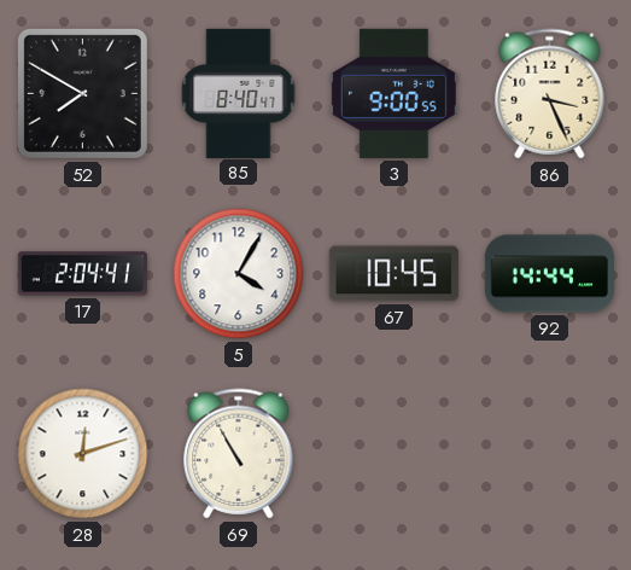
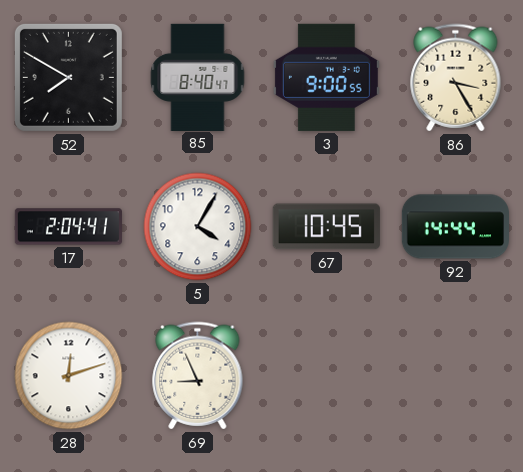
86: 3:26 -> 3:25 (456, 78)
69: 10:55 -> 8:56 (198, 376)
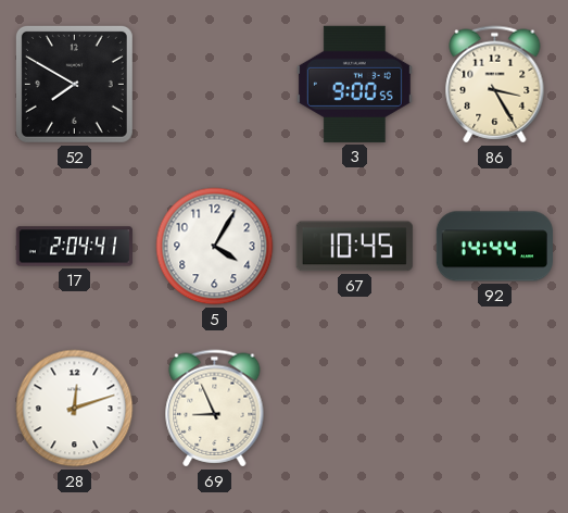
85: 8:40 -> none (198, 77)
